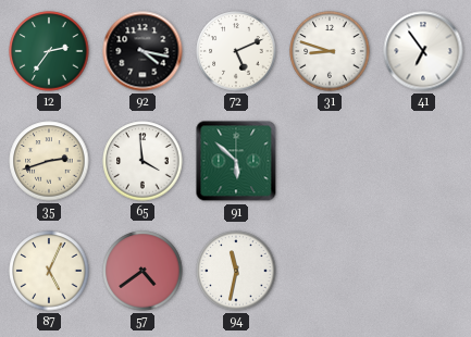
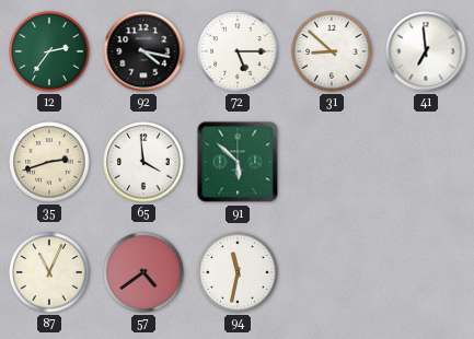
72: 5:11 -> 5:15 (238, 51)
31: 8:48 -> 8:52 (332, 51)
41: 6:54 -> 6:59 (426, 51)
87: 5:04 -> 11:04 (49, 272)
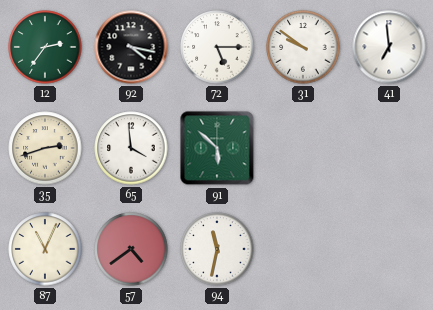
31: 8:52 -> 9:51 (303, 47)
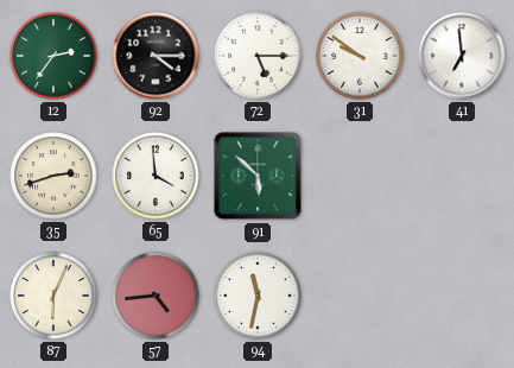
92: 4:17 -> 4:15 (156, 56)
87: 11:04 -> 6:04 (53, 296)
57: 4:39 -> 4:44 (156, 296)
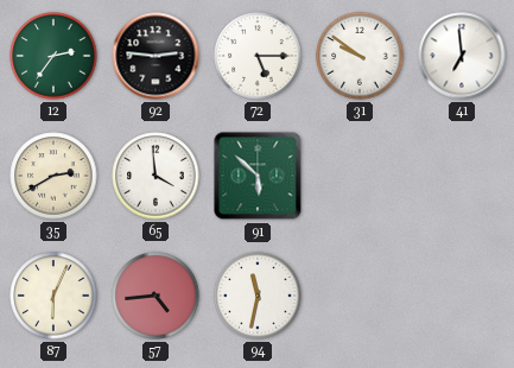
92: 4:15 -> 2:46 (156, 56)
35: 2:42 -> 2:40 (53, 176)
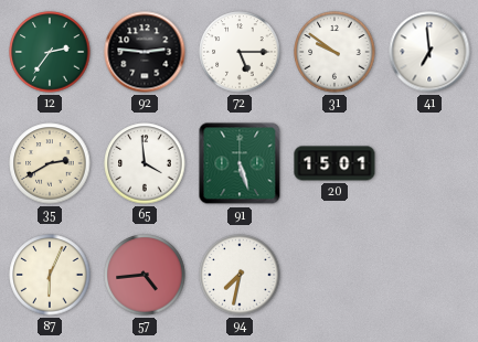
91: 5:52 -> 5:27 (240, 163)
20: none -> 15:01 (334, 163)
94: 11:32 -> 7:32 (240, 275)
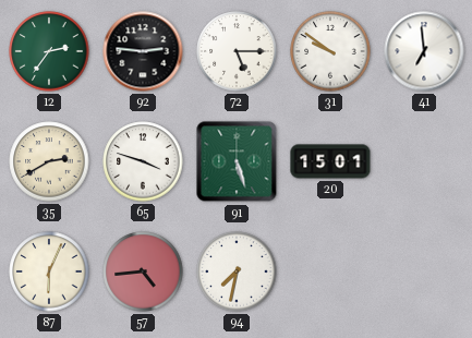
65: 3:59 -> 3:48 (143, 161)
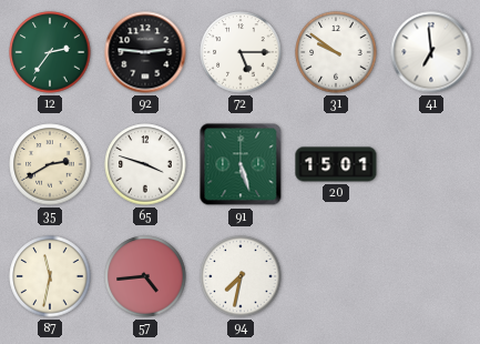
87: 6:04 -> 11:32 (50, 276)
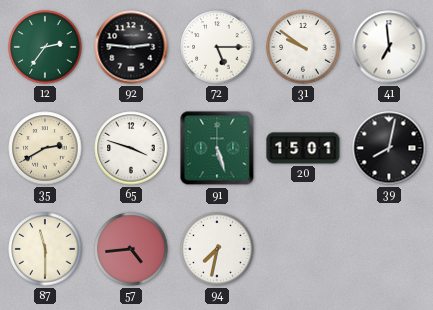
39: none -> 8:02 (389, 148)
87: 11:32 -> 11:30 (45, 249)
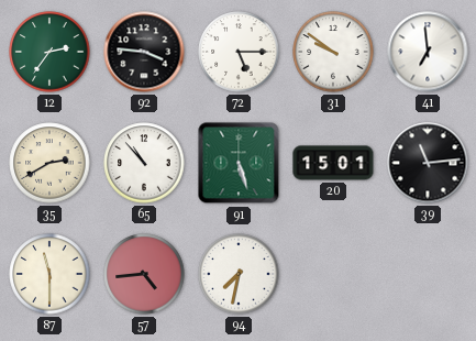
92: 2:46 -> 3:46 (144, 52)
65: 3:48 -> 10:53 (144, 163)
39: 8:02 -> 11:14 (428, 163)
